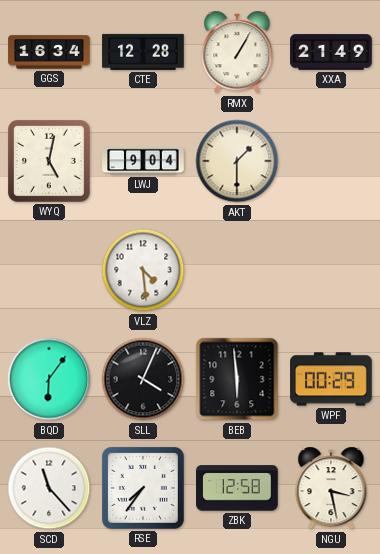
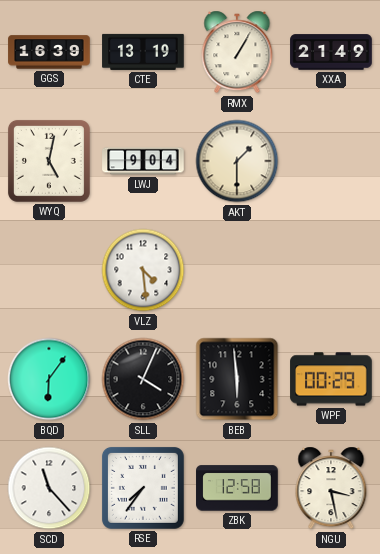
GGS: 16:34 -> 16:39 (49, 52)
CTE: 12:28 -> 13:19 (143, 52)
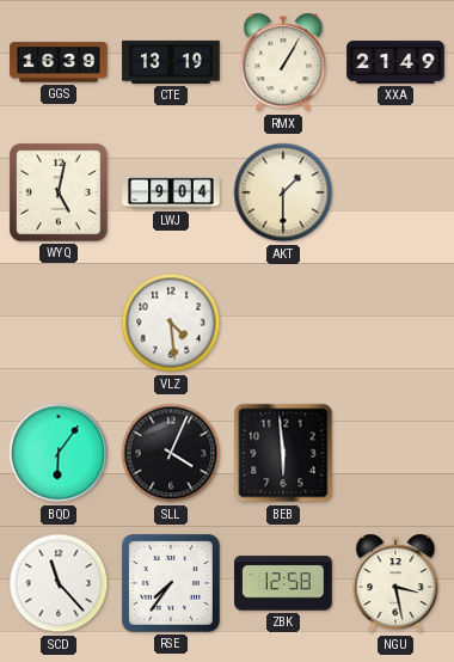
WPF: 00:29 -> none (331, 379)
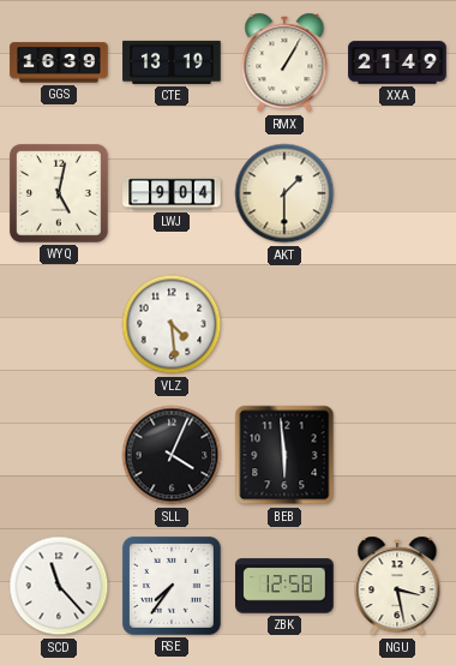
BQD: 6:06 -> none (59, 453)
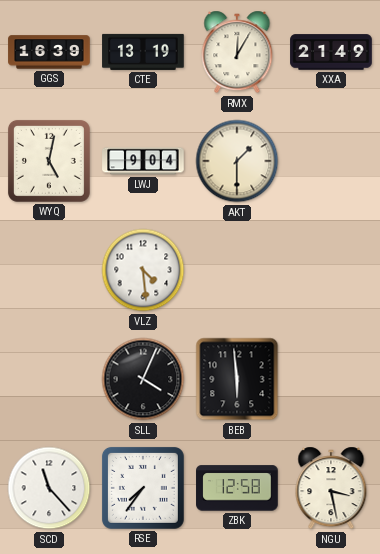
RMX: 1:05 -> 12:05 (237, 52)
